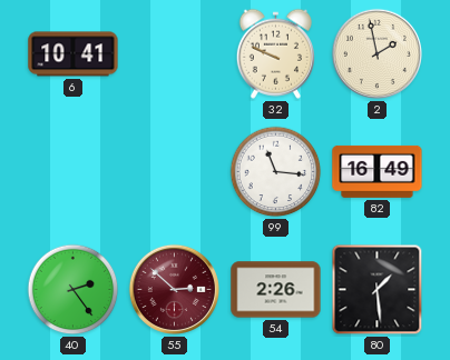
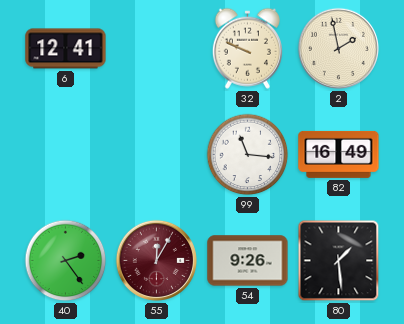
6: 10:41 -> 12:41 (66, 49)
55: 2:52 -> 12:05 (156, 260)
54: 2:26 -> 9:26 (248, 261)
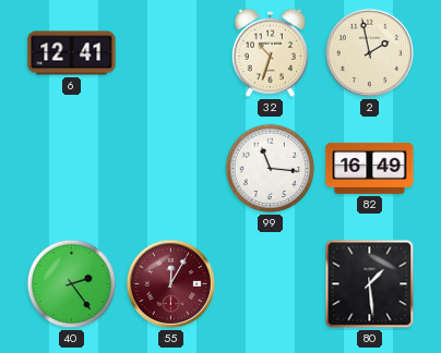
32: 9:49 -> 10:33 (270, 52)
54: 9:26 -> none (248, 261)
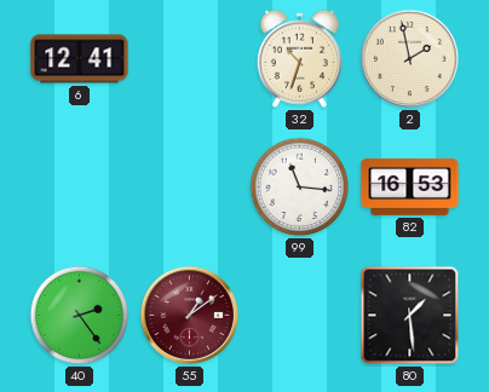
82: 16:49 -> 16:53 (410, 186)
55: 12:05 -> 1:09 (189, 315)
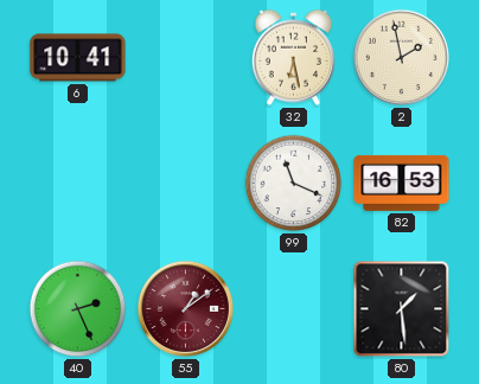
6: 12:41 -> 10:41 (78, 58)
32: 10:33 -> 6:28 (293, 57)
99: 11:16 -> 11:19 (294, 184)
40: 2:24 -> 2:26 (78, 309)
